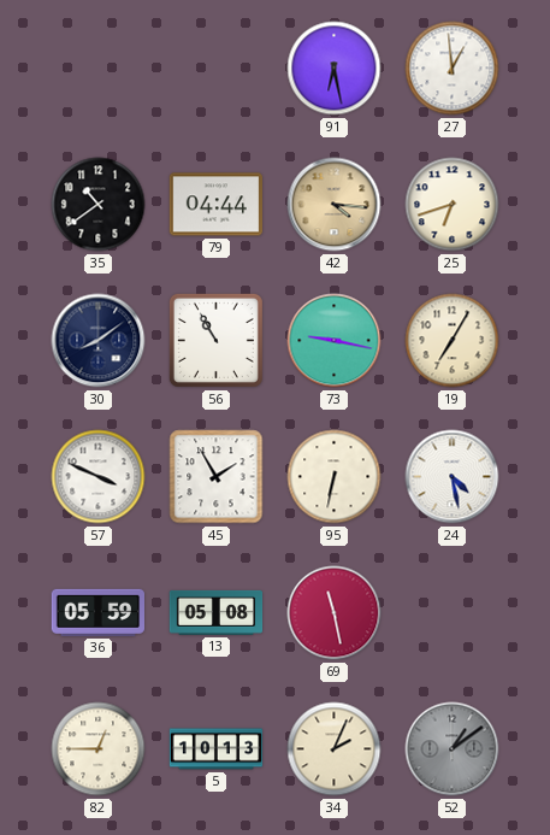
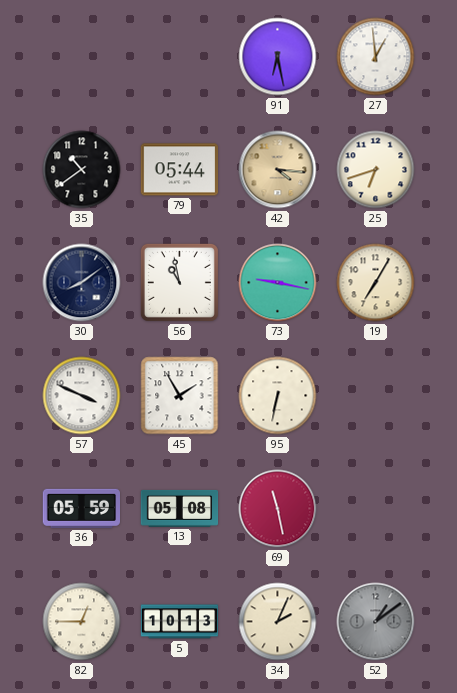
79: 04:44 -> 05:44 (179, 170)
56: 10:55 -> 10:58 (179, 282)
24: 4:28 -> none (453, 477)
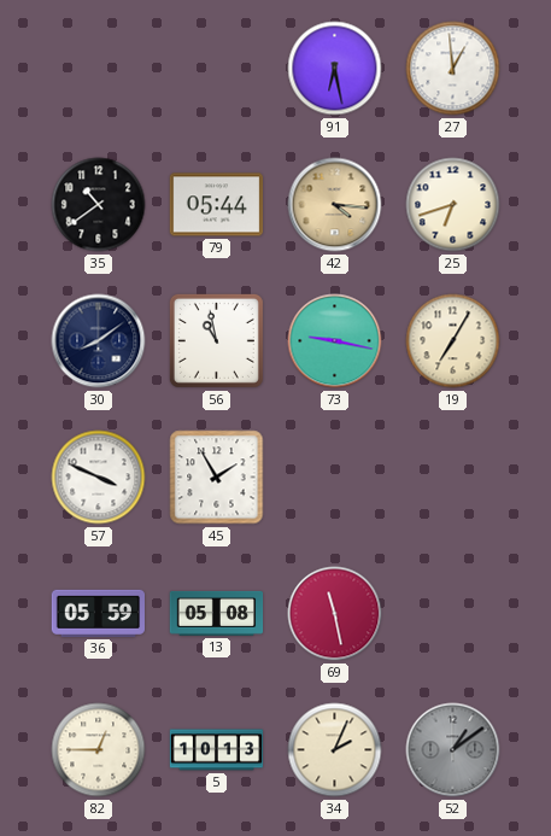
95: 6:32 -> none (278, 396)
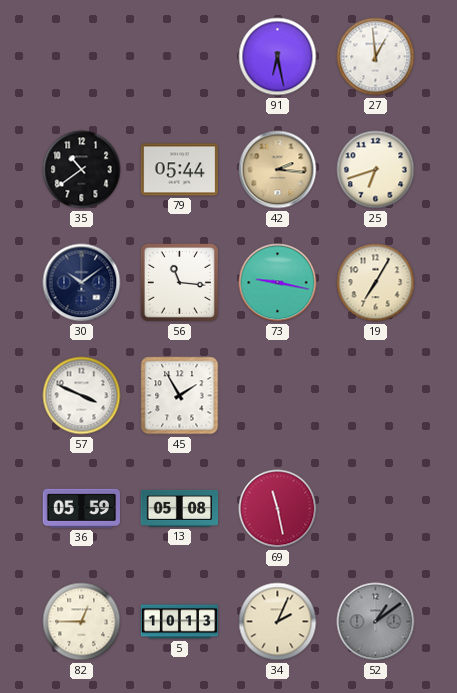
42: 4:16 -> 2:16 (278, 170)
30: 8:09 -> 10:09 (82, 283)
56: 10:58 -> 11:16 (179, 282)
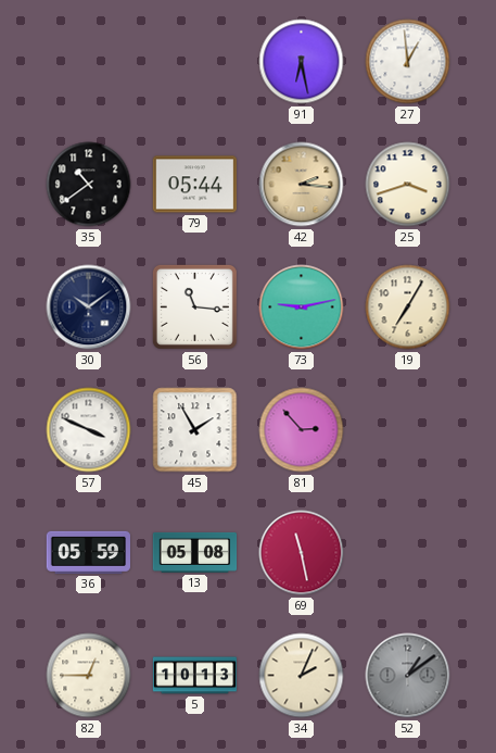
25: 6:42 -> 3:42 (408, 185)
73: 9:17 -> 9:13 (302, 308)
81: none -> 2:53 (302, 430)
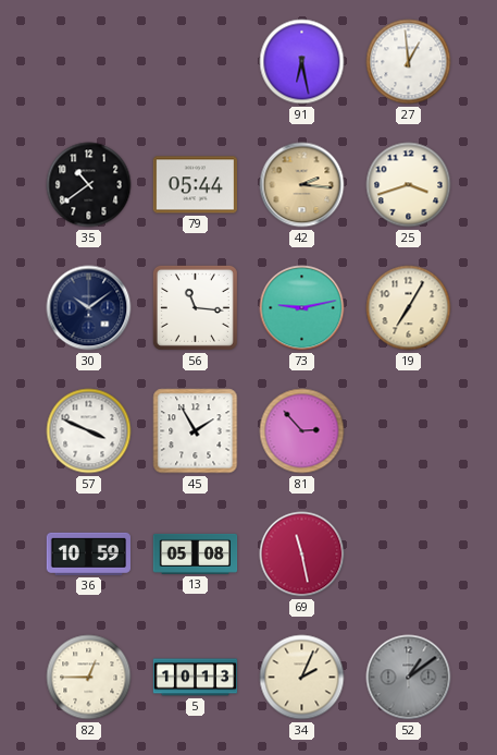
36: 05:59 -> 10:59 (88, 553)
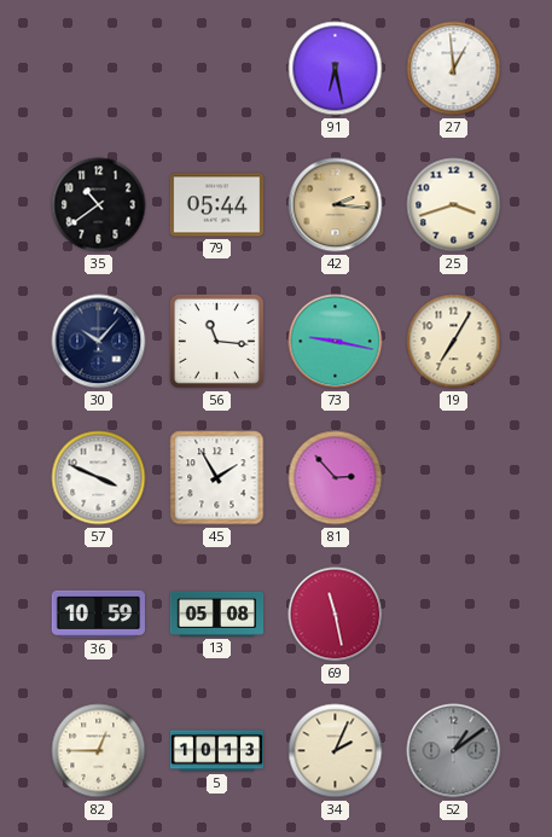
30: 10:09 -> 10:07 (99, 342)
73: 9:13 -> 9:17 (336, 342)
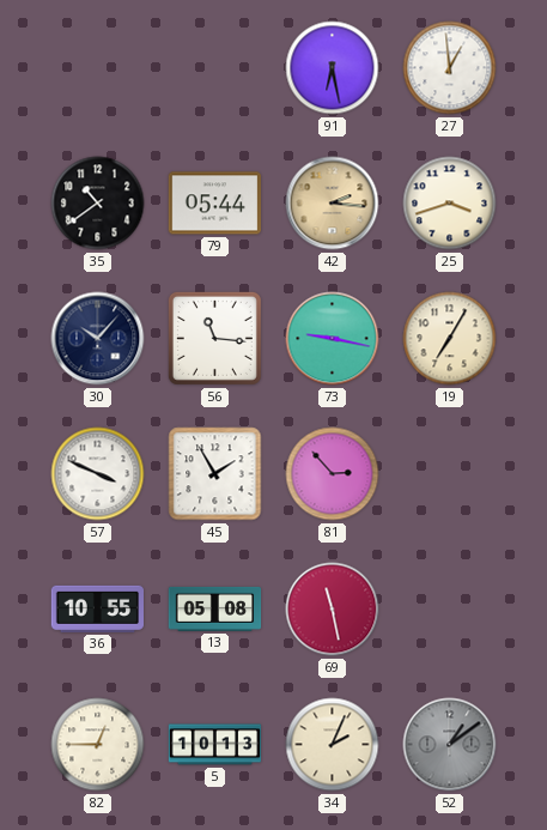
36: 10:59 -> 10:55 (97, 608)
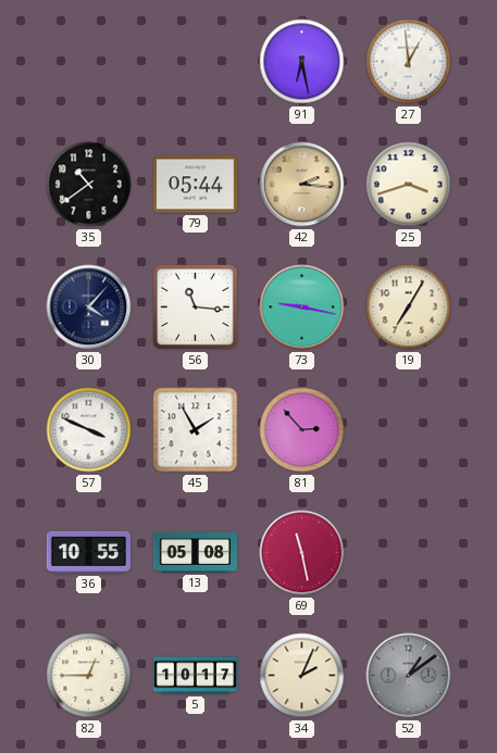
30: 10:07 -> 4:07 (89, 308)
5: 10:13 -> 10:17 (196, 676)
